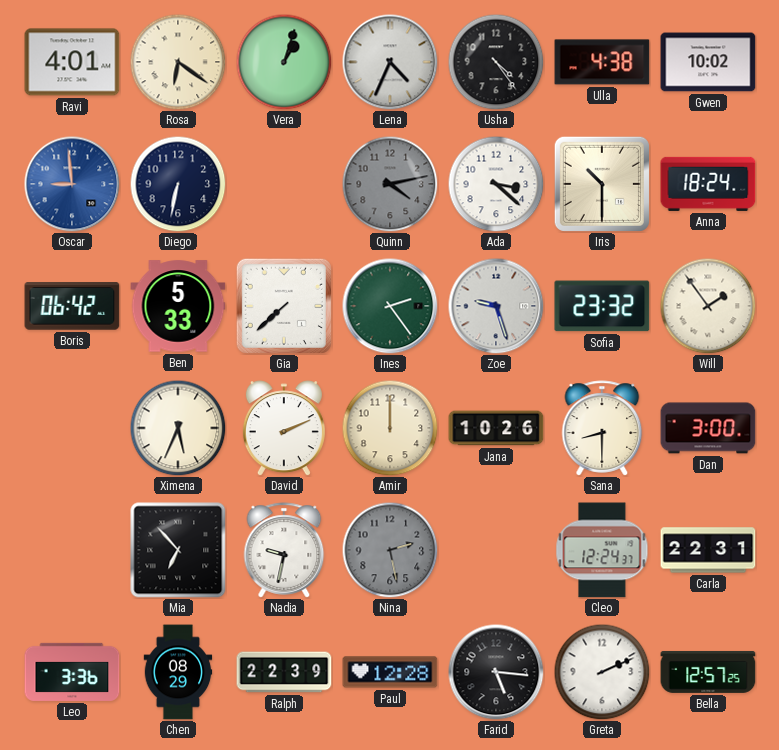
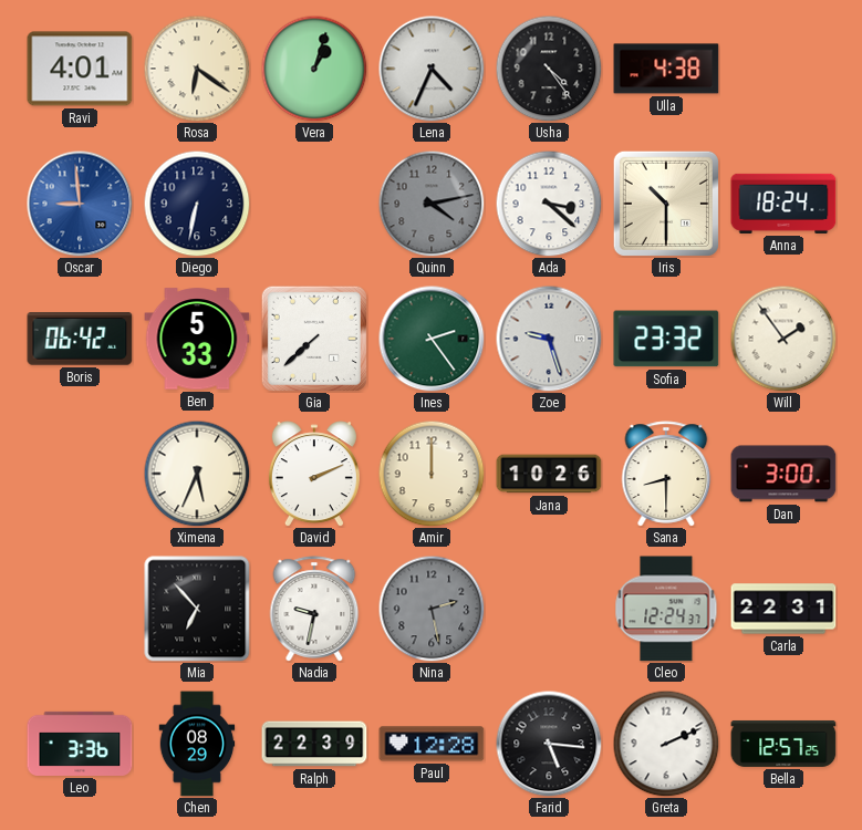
Gwen: 10:02 -> none (708, 62)
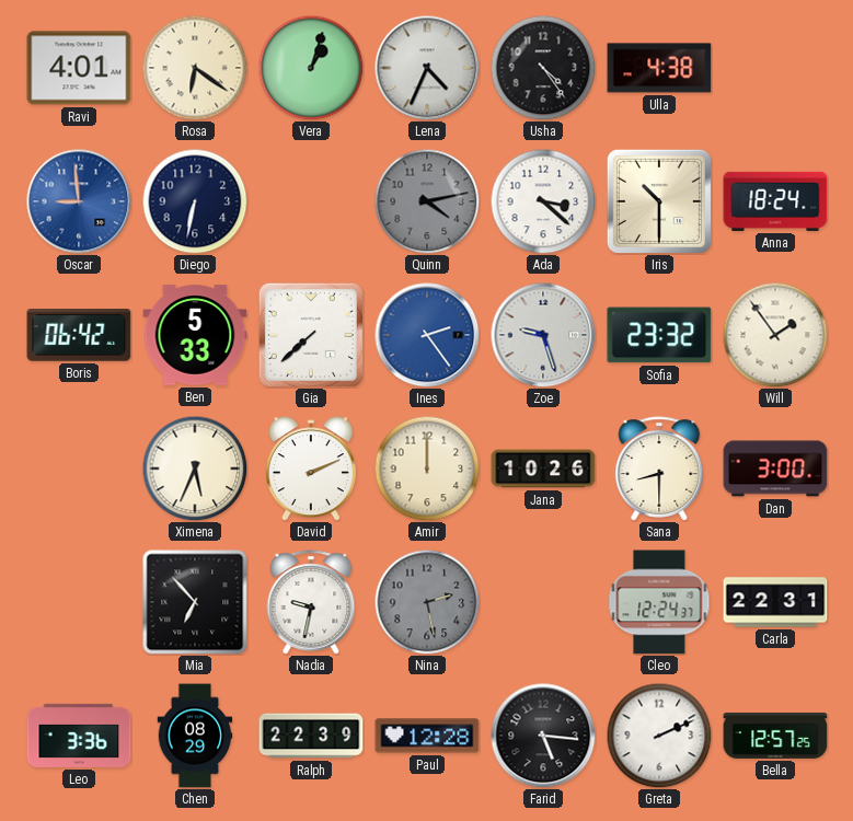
Ines dial: green -> blue (427, 335)
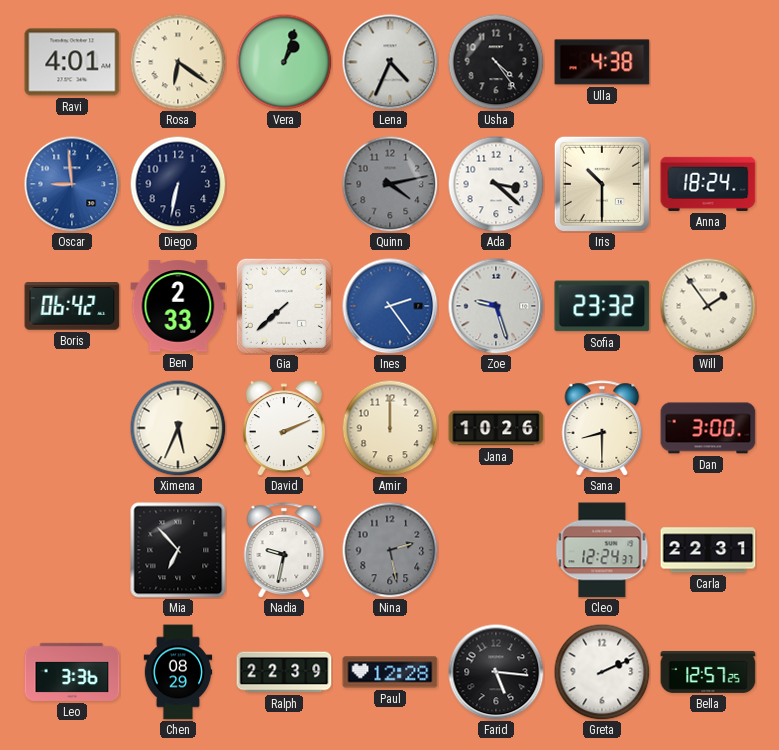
Ben: 5:33 -> 2:33 (178, 306)
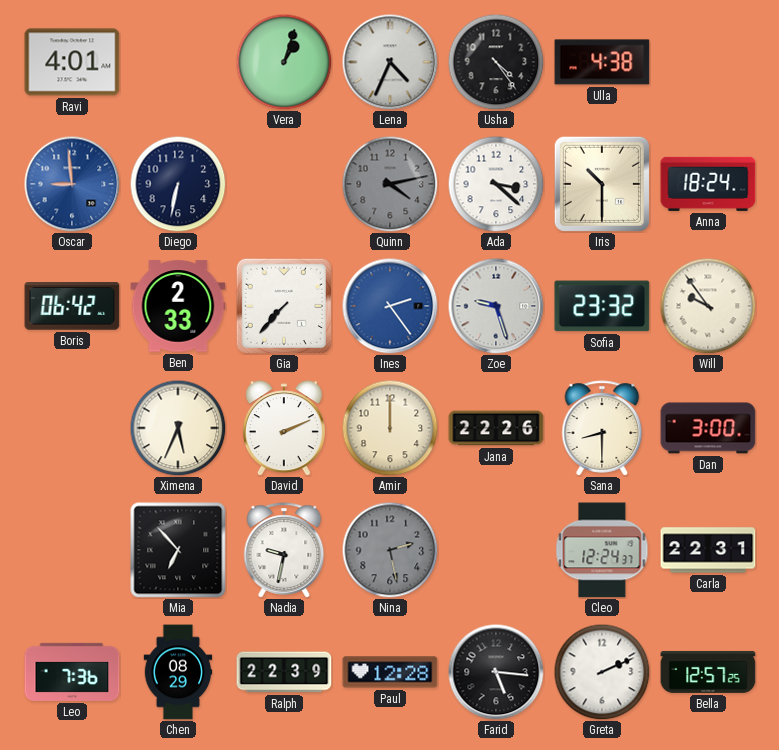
Rosa: 6:21 -> none (178, 62)
Gia: 7:38 -> 7:37 (284, 306)
Will: 1:54 -> 9:54 (708, 306)
Jana: 10:26 -> 22:26 (496, 428)
Leo: 3:36 -> 7:36 (72, 672)
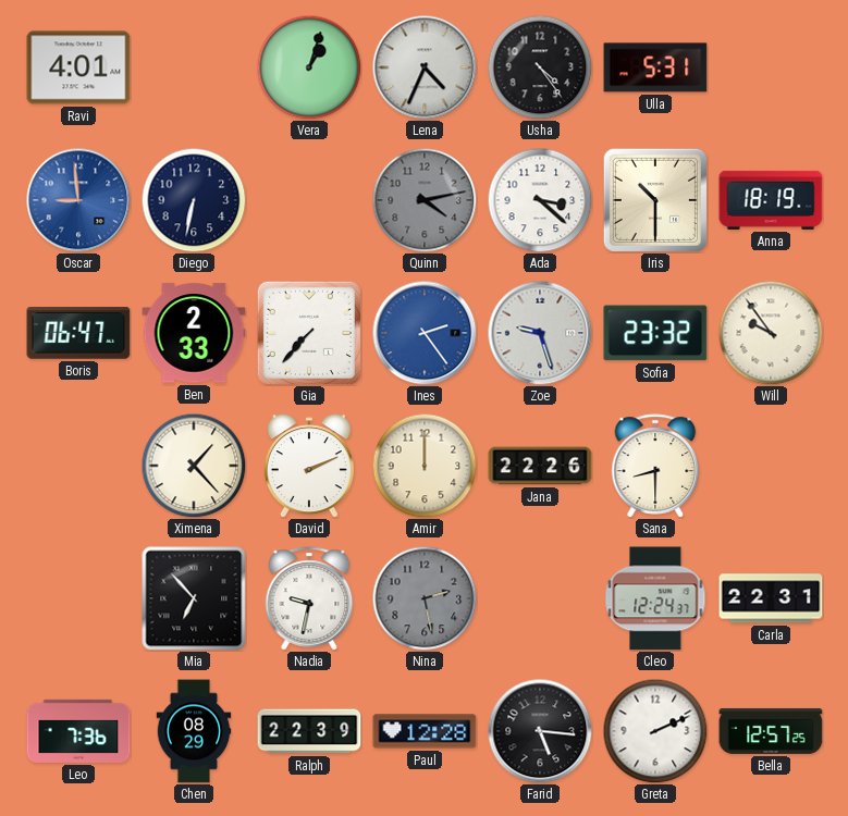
Ulla: 4:38 -> 5:31 (655, 67)
Anna: 18:24 -> 18:19 (771, 200)
Boris: 06:42 -> 06:47 (78, 333)
Ximena: 5:34 -> 1:23 (194, 466)
Dan: 3:00 -> none (708, 428)
